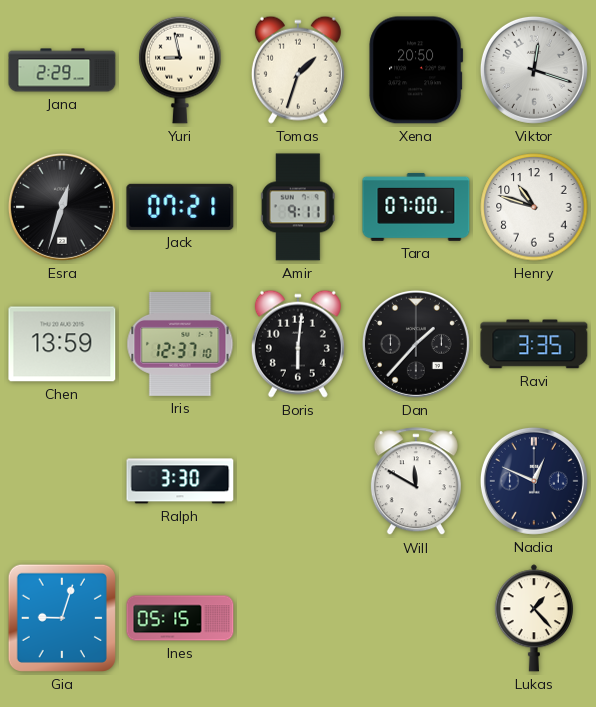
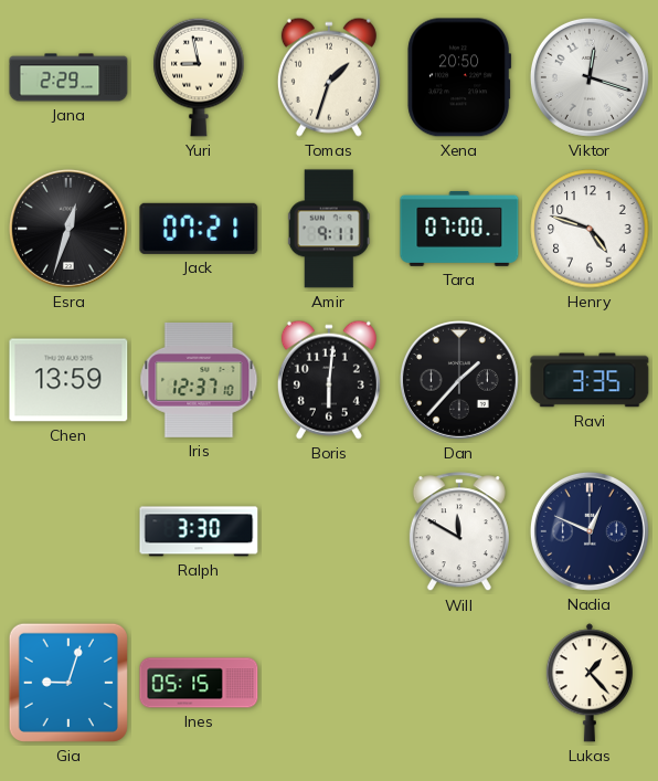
Henry: 10:48 -> 4:48 (590, 229)
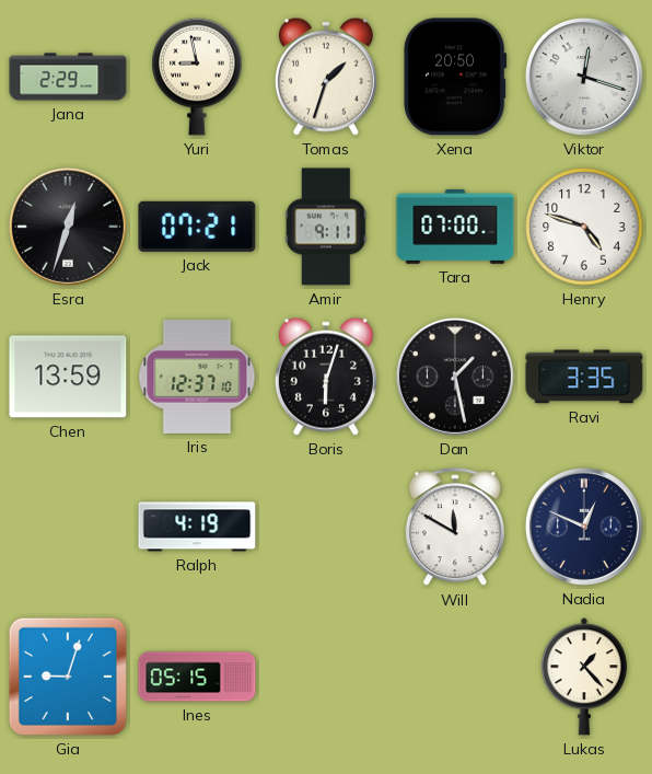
Boris: 6:01 -> 6:03 (326, 377)
Dan: 1:37 -> 1:28 (455, 377)
Ralph: 3:30 -> 4:19 (197, 527)
